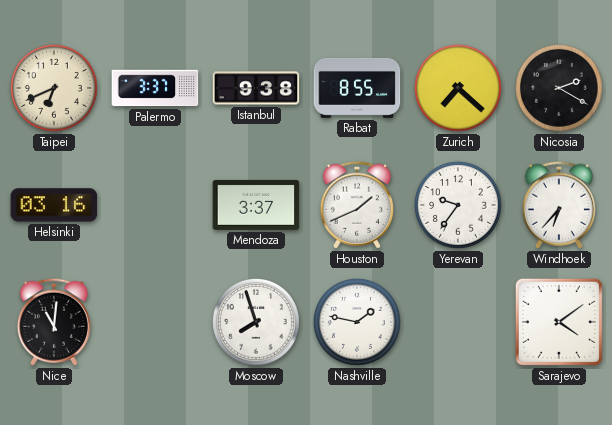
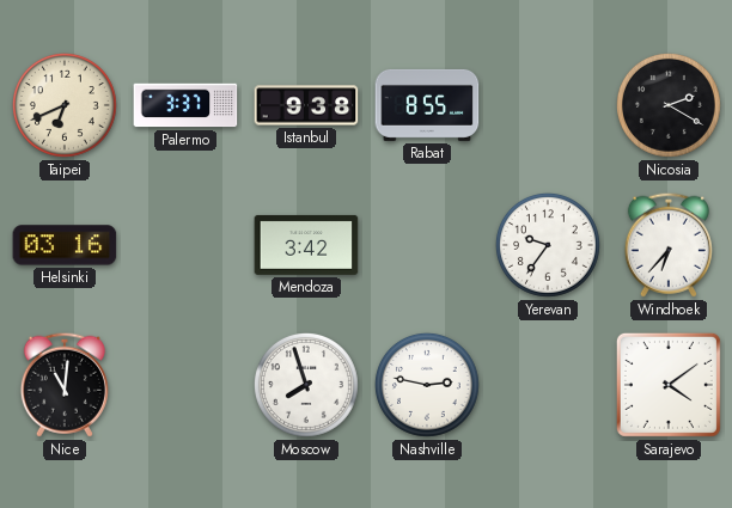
Zurich: 7:22 -> none (458, 88)
Mendoza: 3:37 -> 3:42 (306, 245)
Houston: 1:41 -> none (357, 205)
Nashville: 1:47 -> 2:47 (427, 385)
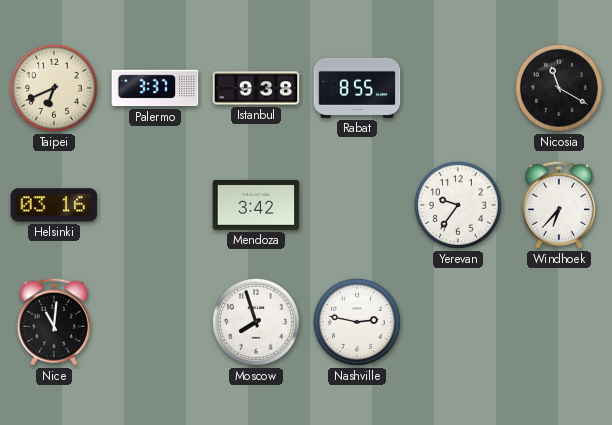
Nicosia: 2:20 -> 11:20 (559, 88)
Sarajevo: 4:09 -> none (669, 385)
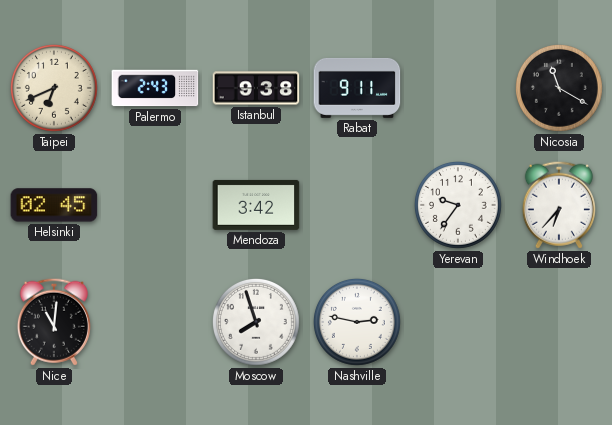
Palermo: 3:37 -> 2:43 (155, 88)
Rabat: 8:55 -> 9:11 (357, 88)
Helsinki: 03:16 -> 02:45 (54, 205)
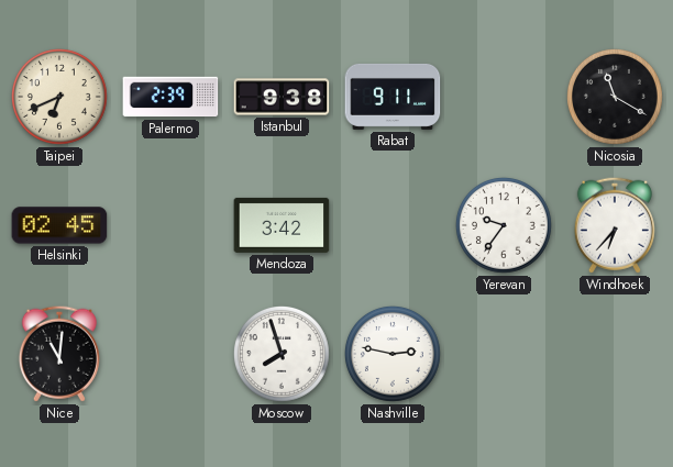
Palermo: 2:43 -> 2:39 (170, 97)
